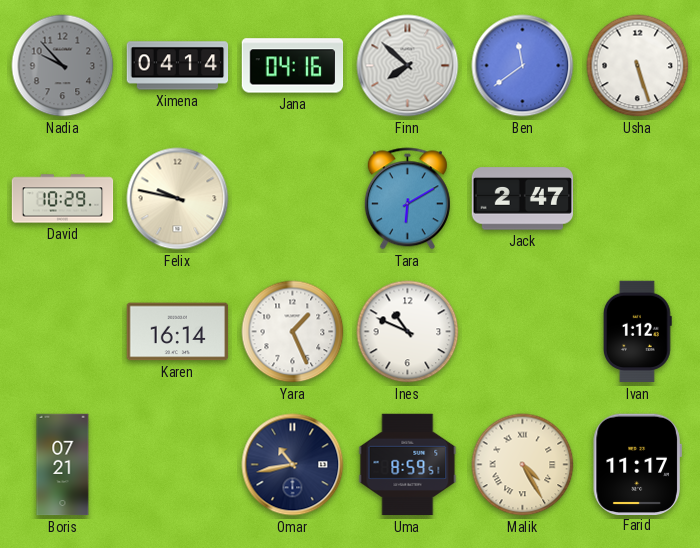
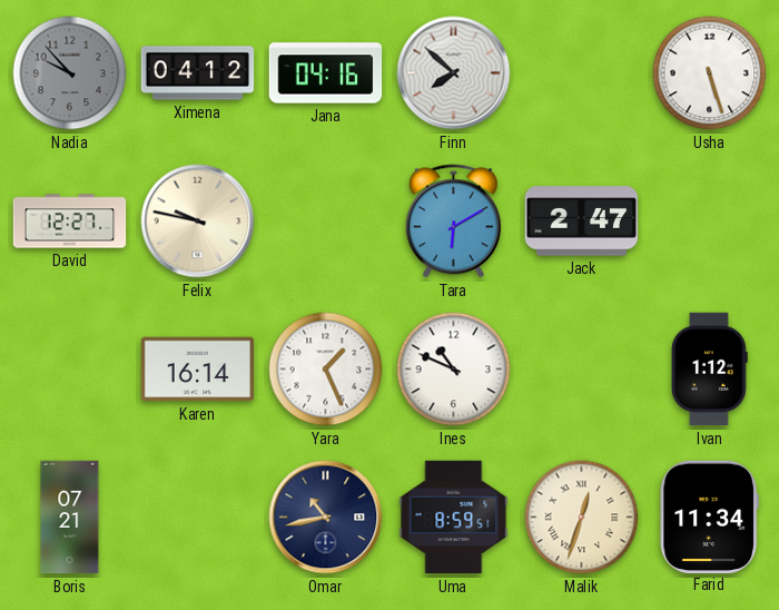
Ximena: 04:14 -> 04:12 (198, 73)
Ben: 11:39 -> none (523, 66)
David: 10:29 -> 12:27 (70, 222)
Malik: 4:25 -> 12:33 (582, 518)
Farid: 11:17 -> 11:34 (709, 516)
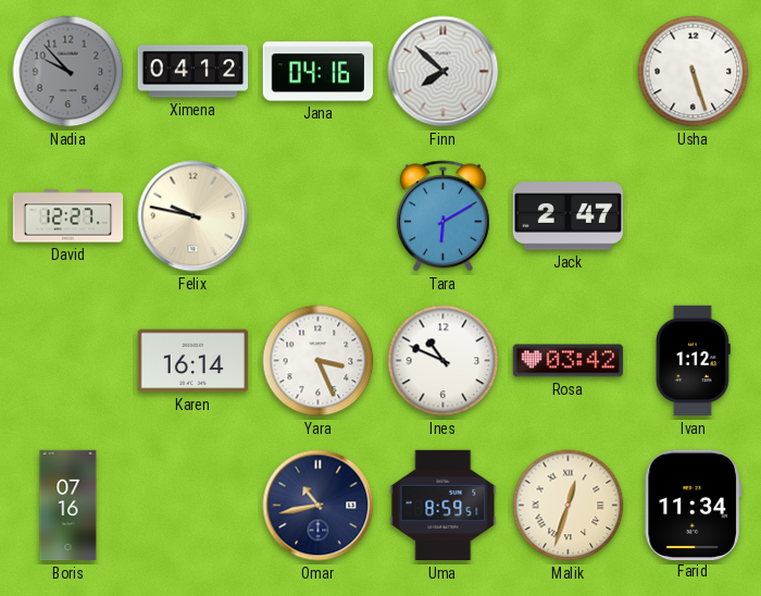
Yara: 1:26 -> 3:26 (319, 361)
Rosa: none -> 03:42 (569, 361)
Boris: 07:21 -> 07:16 (68, 506)
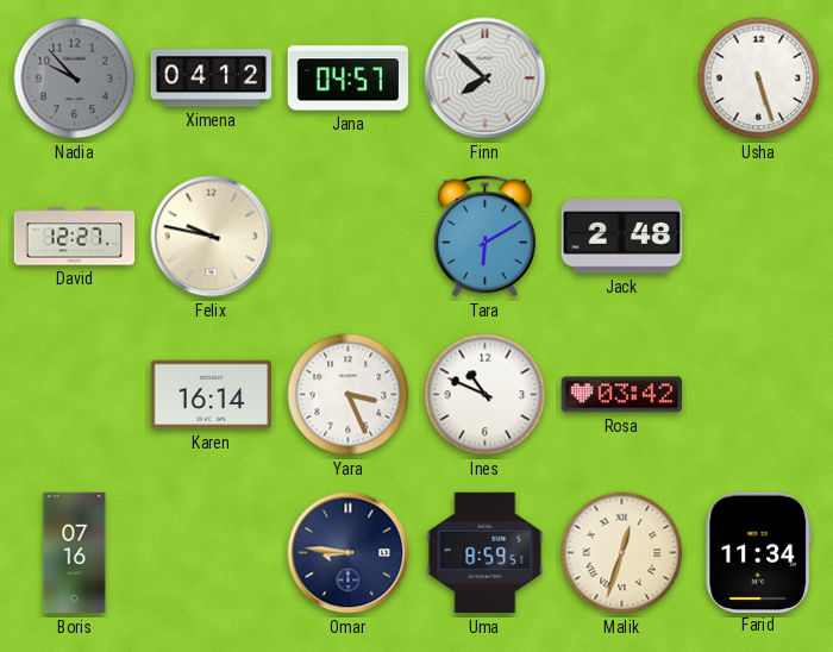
Jana: 04:16 -> 04:57 (349, 79)
Jack: 2:47 -> 2:48 (622, 237)
Ivan: 1:12 -> none (693, 361)
Omar: 10:43 -> 8:46 (349, 553)
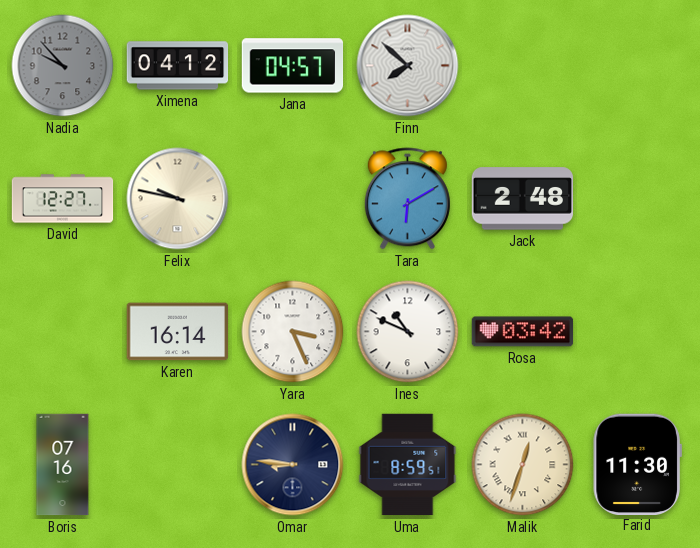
Usha: 5:27 -> none (759, 79)
Farid: 11:34 -> 11:30 (637, 464)
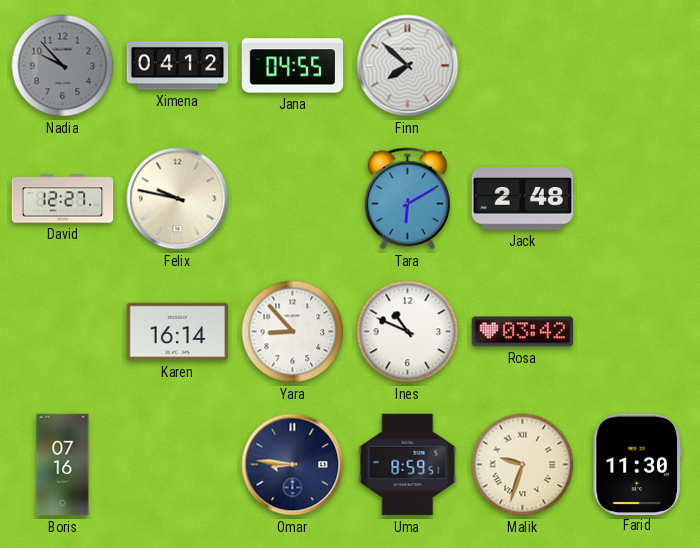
Jana: 04:57 -> 04:55 (293, 66)
Yara: 3:26 -> 8:53 (293, 332)
Malik: 12:33 -> 9:33 (523, 465)
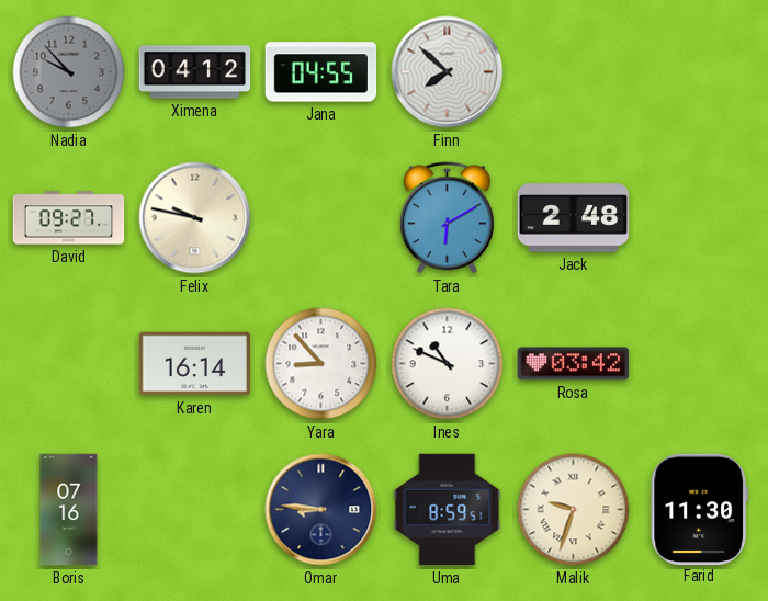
David: 12:27 -> 09:27 (69, 218)
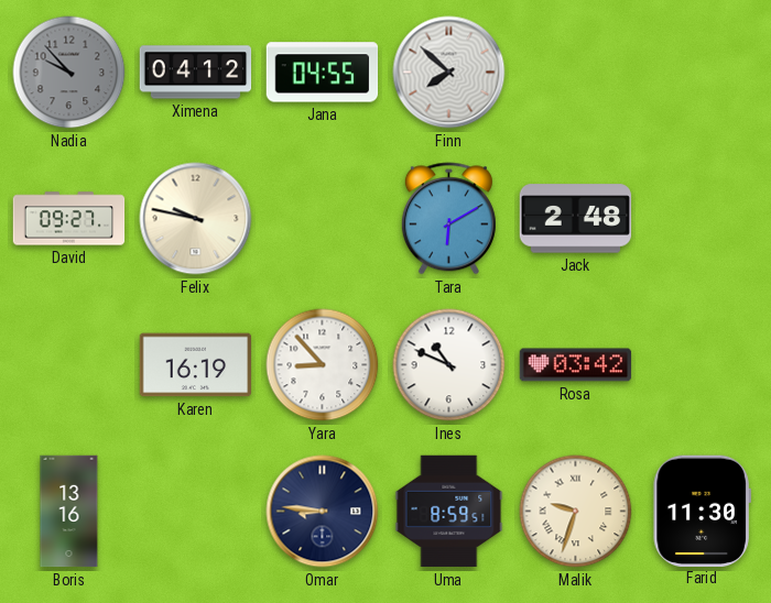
Karen: 16:14 -> 16:19 (196, 365)
Boris: 07:16 -> 13:16 (69, 512)
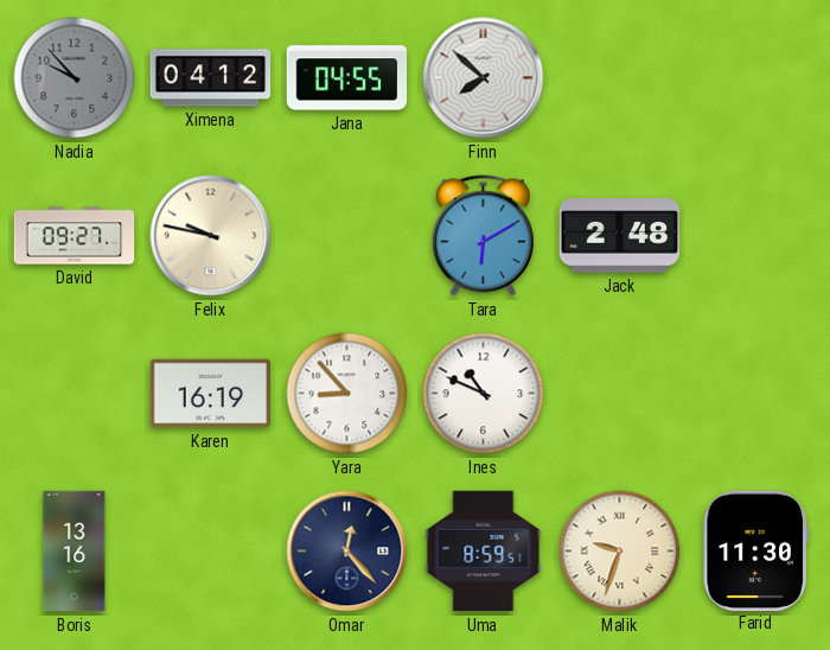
Rosa: 03:42 -> none (576, 365)
Omar: 8:46 -> 12:23 (347, 552)
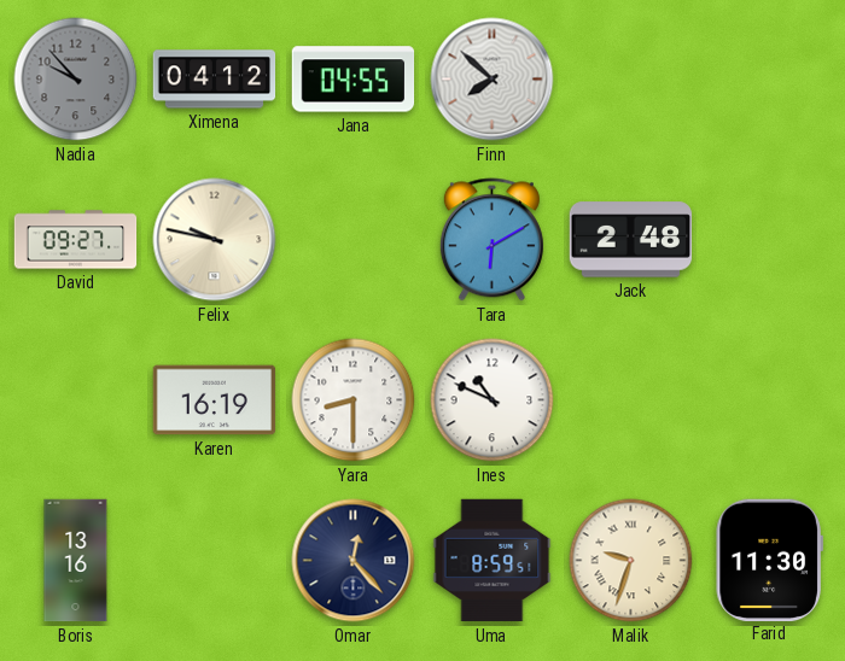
Yara: 8:53 -> 8:30 (354, 400)
